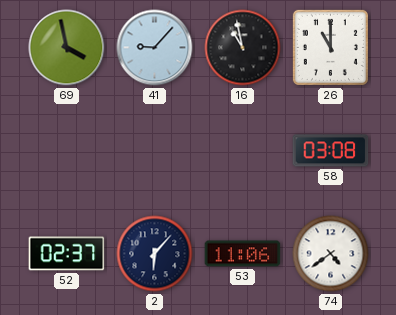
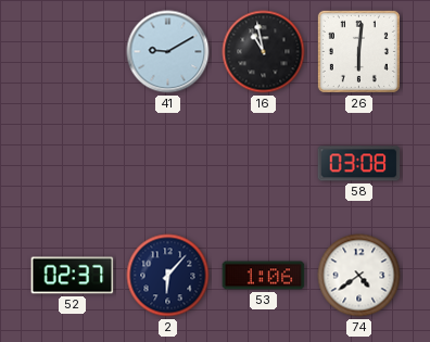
69: 3:58 -> none (67, 48)
41: 9:07 -> 9:10 (168, 52)
26: 11:00 -> 6:01 (358, 51)
53: 11:06 -> 1:06 (264, 276)
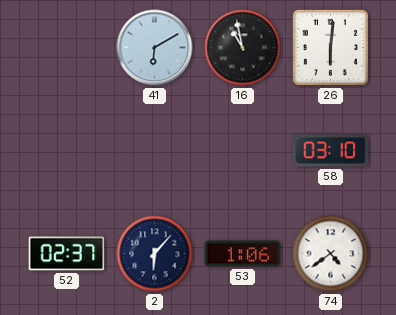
41: 9:10 -> 6:10 (155, 48)
58: 03:08 -> 03:10 (331, 151)
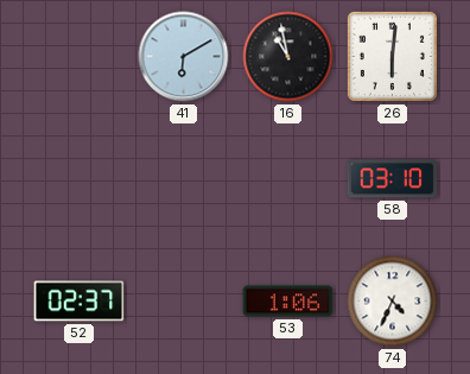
2: 6:07 -> none (155, 254)
74: 4:39 -> 4:34 (393, 302)
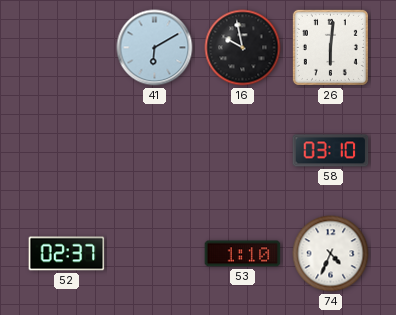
16: 10:58 -> 9:58 (243, 48)
53: 1:06 -> 1:10 (243, 254)
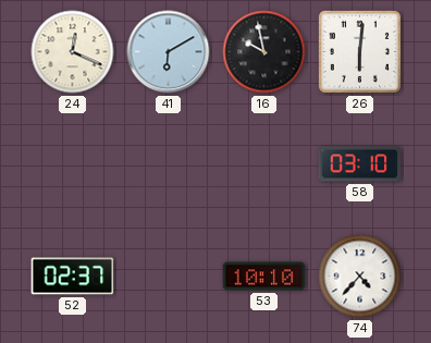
24: none -> 12:19 (73, 52)
53: 1:10 -> 10:10 (264, 277)
74: 4:34 -> 4:37 (360, 277)
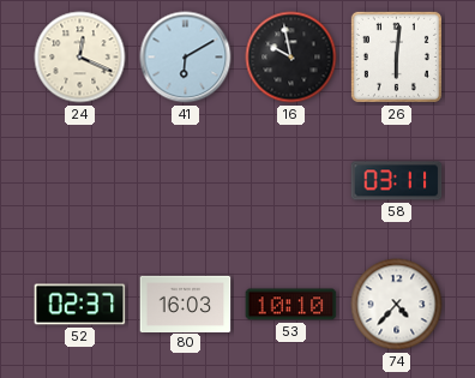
58: 03:10 -> 03:11 (397, 181)
80: none -> 16:03 (186, 304)
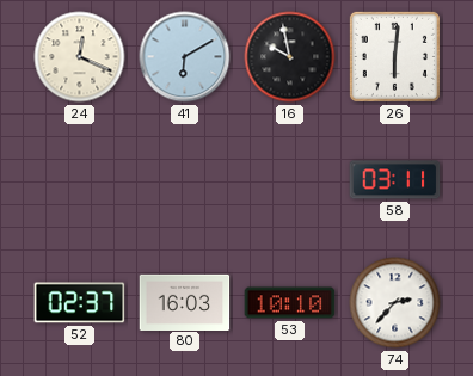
74: 4:37 -> 2:37 (395, 303)
